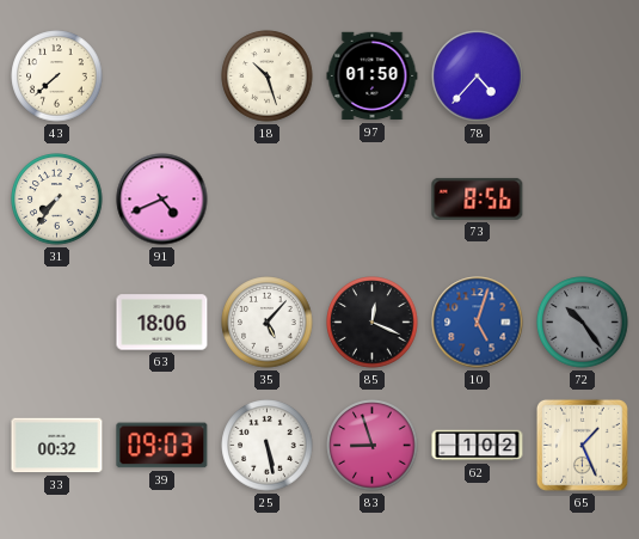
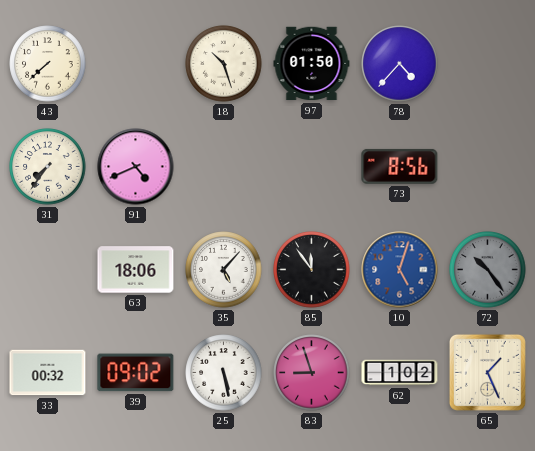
85: 12:19 -> 11:54 (312, 270)
39: 09:03 -> 09:02 (136, 373)
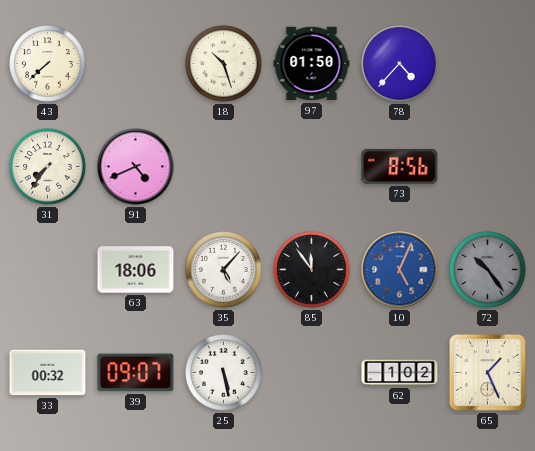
10: 5:03 -> 5:04 (400, 270)
39: 09:02 -> 09:07 (136, 373)
83: 8:57 -> none (312, 373)
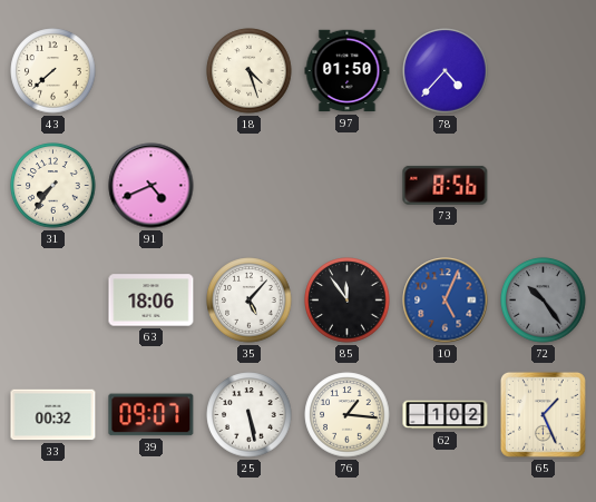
18: 10:27 -> 4:27 (250, 71)
76: none -> 1:16 (348, 415)
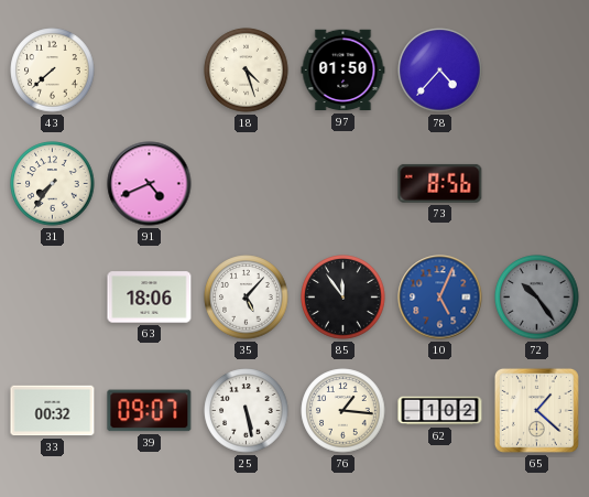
65: 1:26 -> 1:22 (536, 410)
